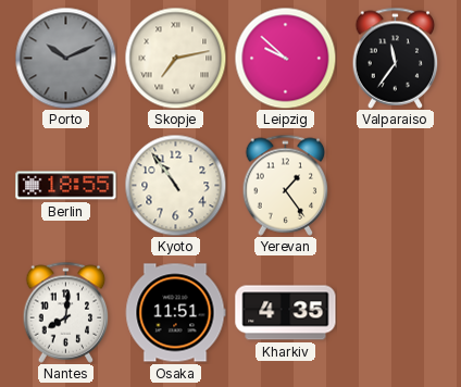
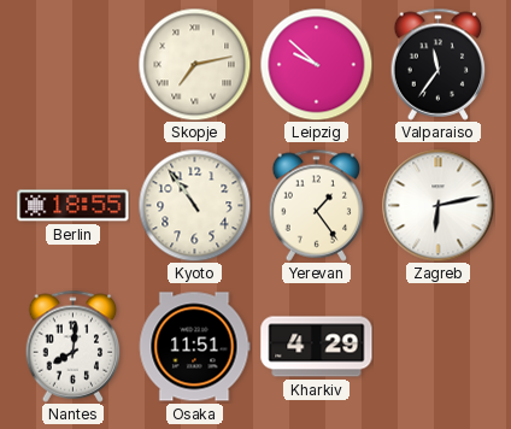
Porto: 10:11 -> none (65, 58)
Zagreb: none -> 6:13 (437, 205)
Kharkiv: 4:35 -> 4:29 (317, 347)
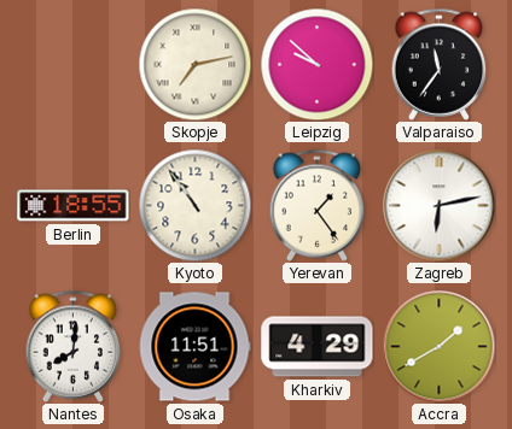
Accra: none -> 1:40 (438, 346)
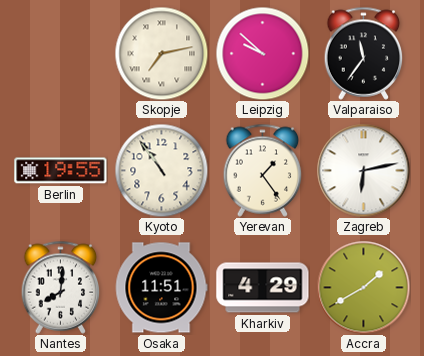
Berlin: 18:55 -> 19:55 (61, 171)
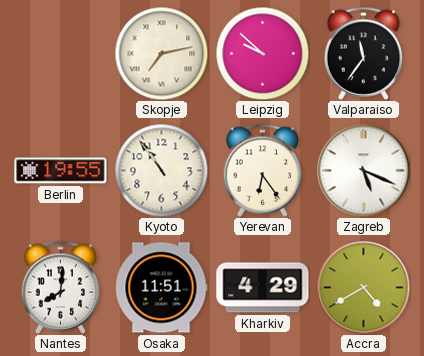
Yerevan: 1:24 -> 6:24 (263, 170)
Zagreb: 6:13 -> 5:19 (363, 170)
Accra: 1:40 -> 4:40 (363, 287)
